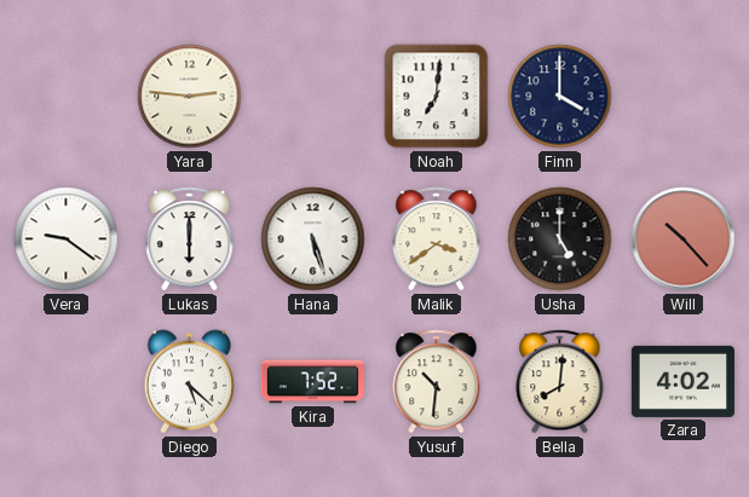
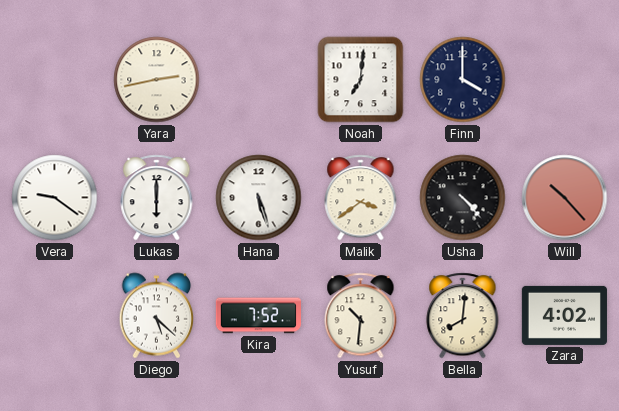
Yara: 2:46 -> 2:43 (157, 80)
Usha: 5:00 -> 4:23 (463, 198)
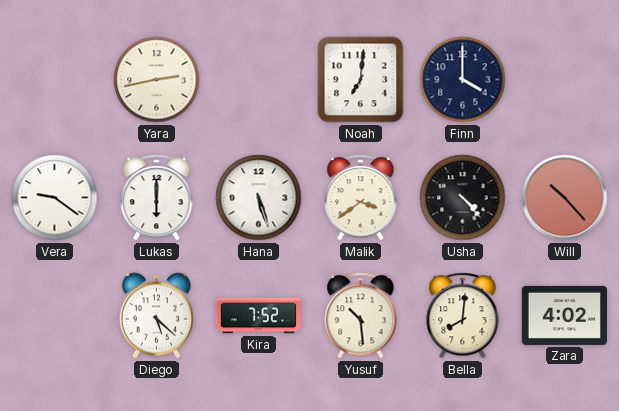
Yusuf: 10:31 -> 10:29 (361, 316)
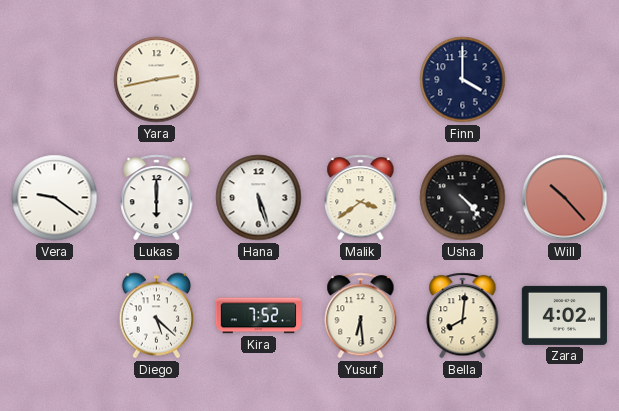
Noah: 7:01 -> none (361, 80)
Yusuf: 10:29 -> 6:29 (361, 316)
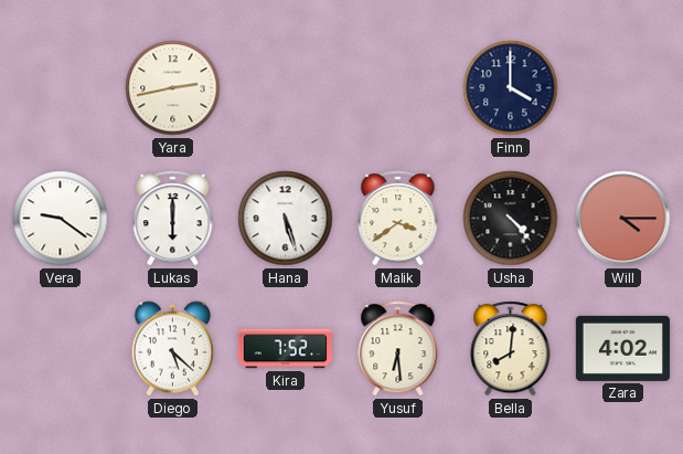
Will: 10:23 -> 4:15 (623, 219)
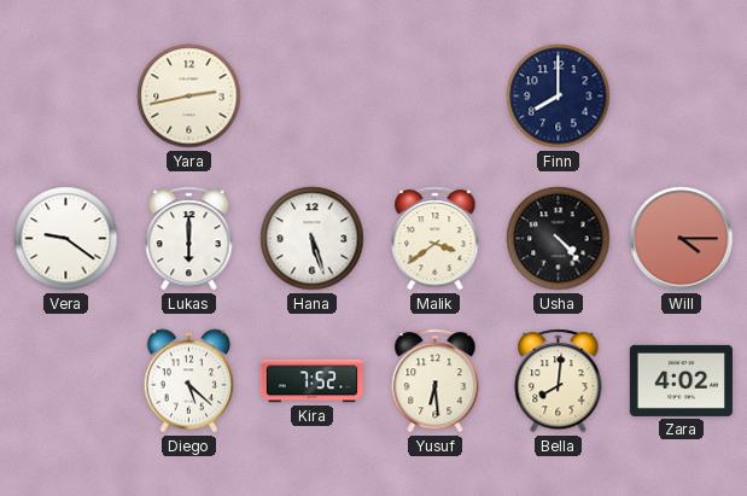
Finn: 4:00 -> 8:00 (559, 97)
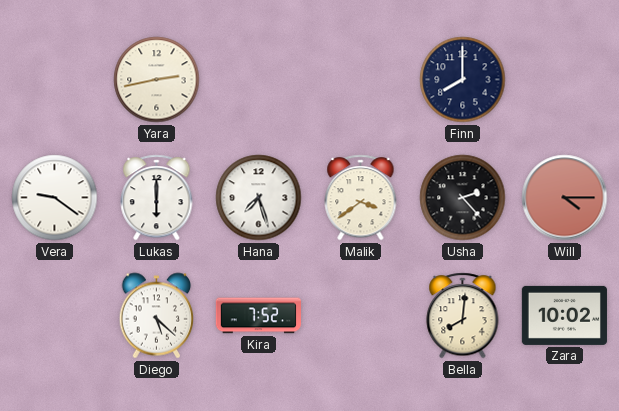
Hana: 5:27 -> 7:27 (259, 198)
Usha: 4:23 -> 2:23 (463, 198)
Yusuf: 6:29 -> none (436, 381)
Zara: 4:02 -> 10:02 (564, 315)
